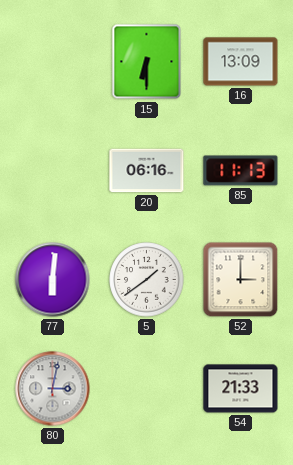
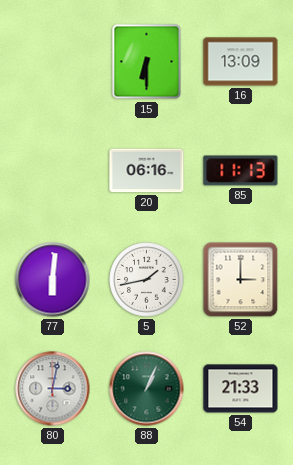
5: 1:39 -> 1:43 (147, 280)
88: none -> 1:04 (147, 389)
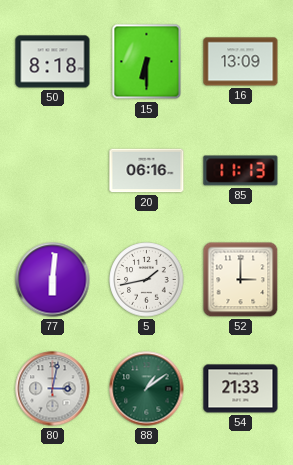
50: none -> 8:18 (53, 62)
88: 1:04 -> 1:09 (147, 389)
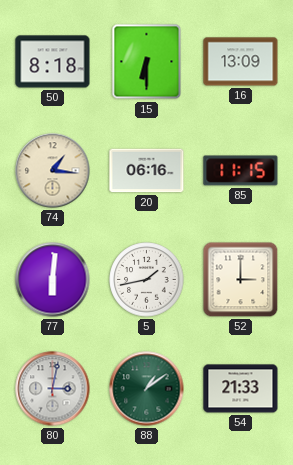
74: none -> 1:16 (53, 171)
85: 11:13 -> 11:15 (241, 171)
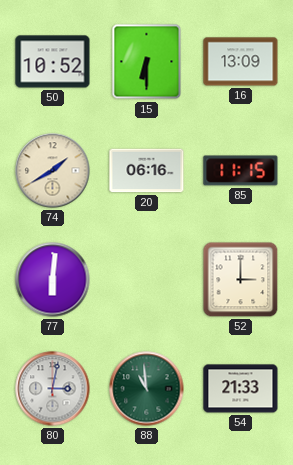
50: 8:18 -> 10:52 (53, 62)
74: 1:16 -> 1:40 (53, 171)
5: 1:43 -> none (147, 280)
88: 1:09 -> 10:59 (147, 389)
